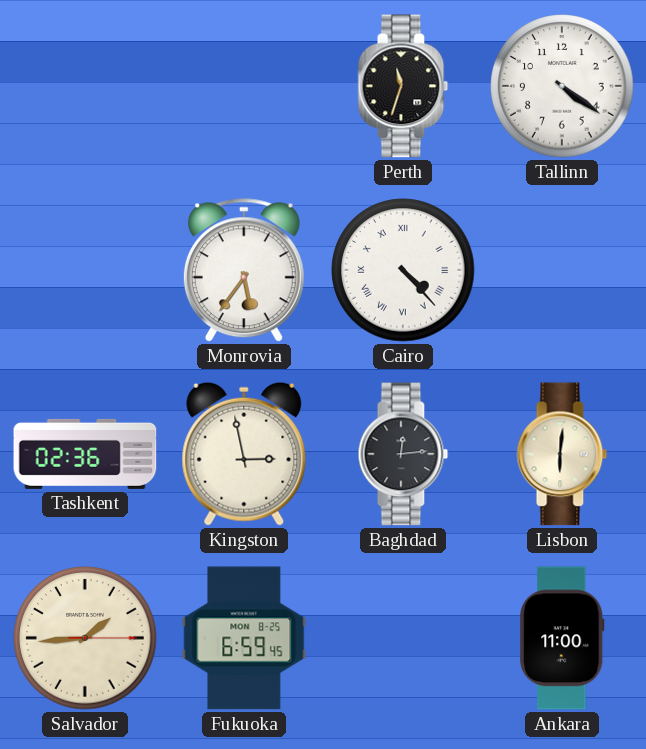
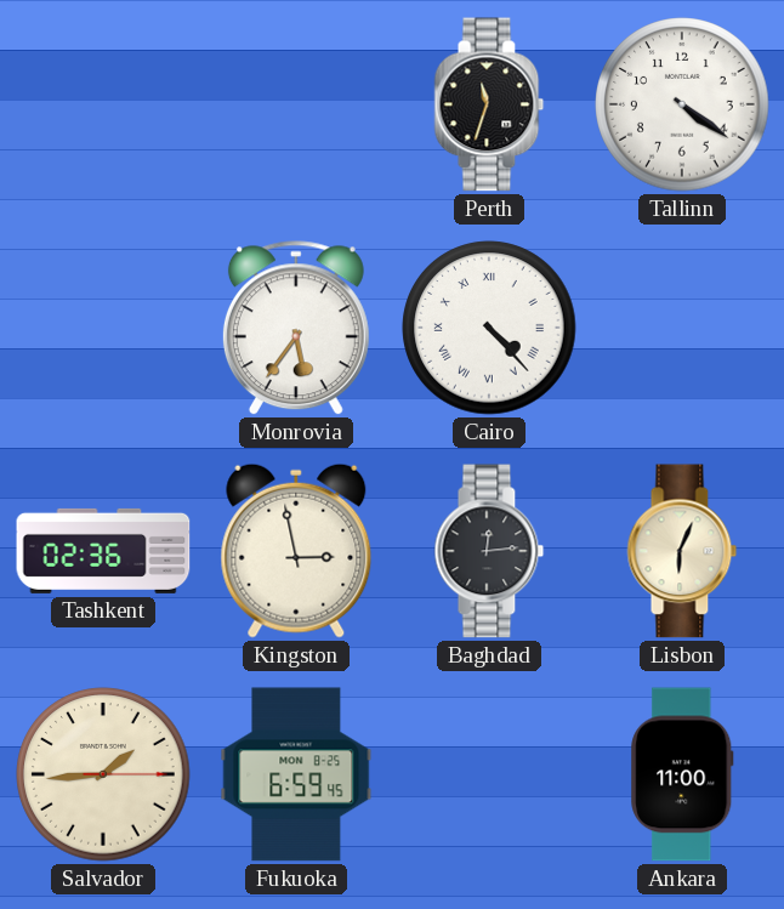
Lisbon: 6:01 -> 6:04 (682, 551)
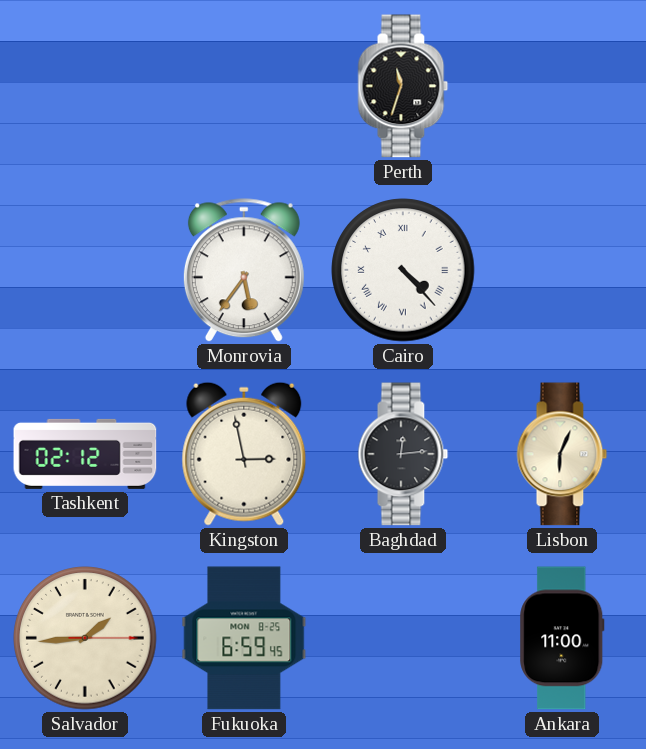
Tallinn: 4:21 -> none (682, 104)
Tashkent: 02:36 -> 02:12 (85, 454)
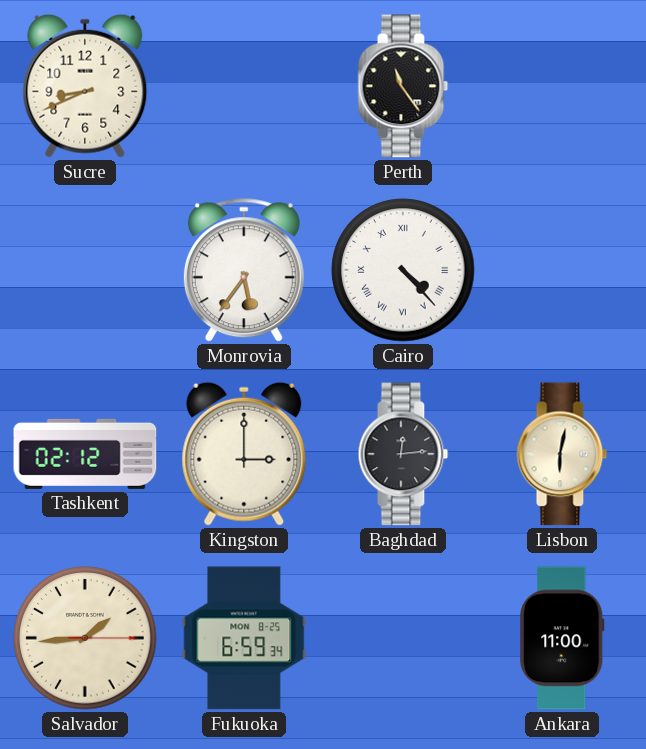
Sucre: none -> 8:41 (85, 86)
Perth: 11:33 -> 11:24 (403, 86)
Kingston: 2:58 -> 3:00 (244, 454)
Lisbon: 6:04 -> 6:02 (562, 454)
Fukuoka: 6:59:45 -> 6:59:34 (244, 638)
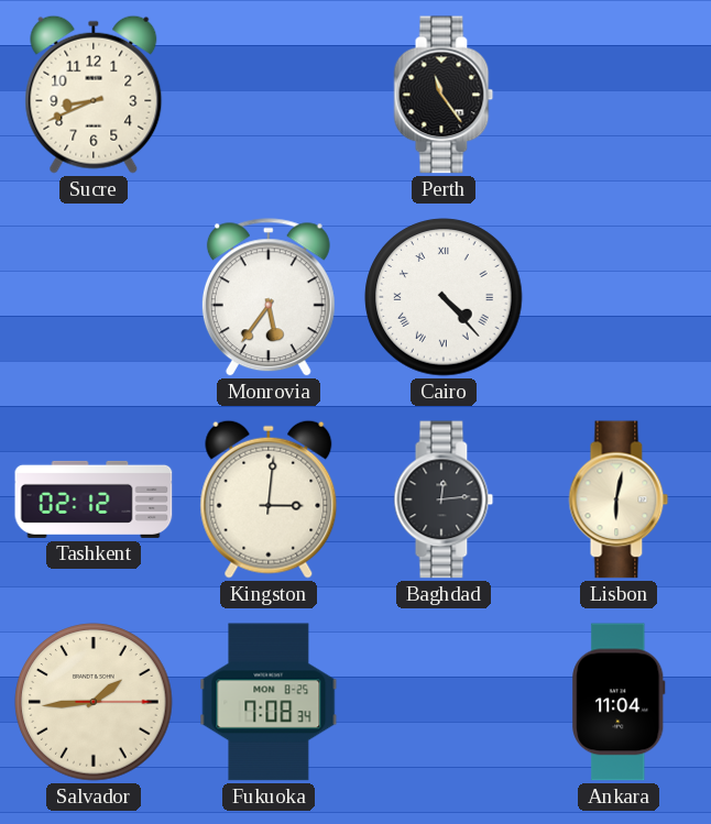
Kingston: 3:00 -> 3:01 (269, 499)
Fukuoka: 6:59 -> 7:08 (269, 702)
Ankara: 11:00 -> 11:04 (619, 702)
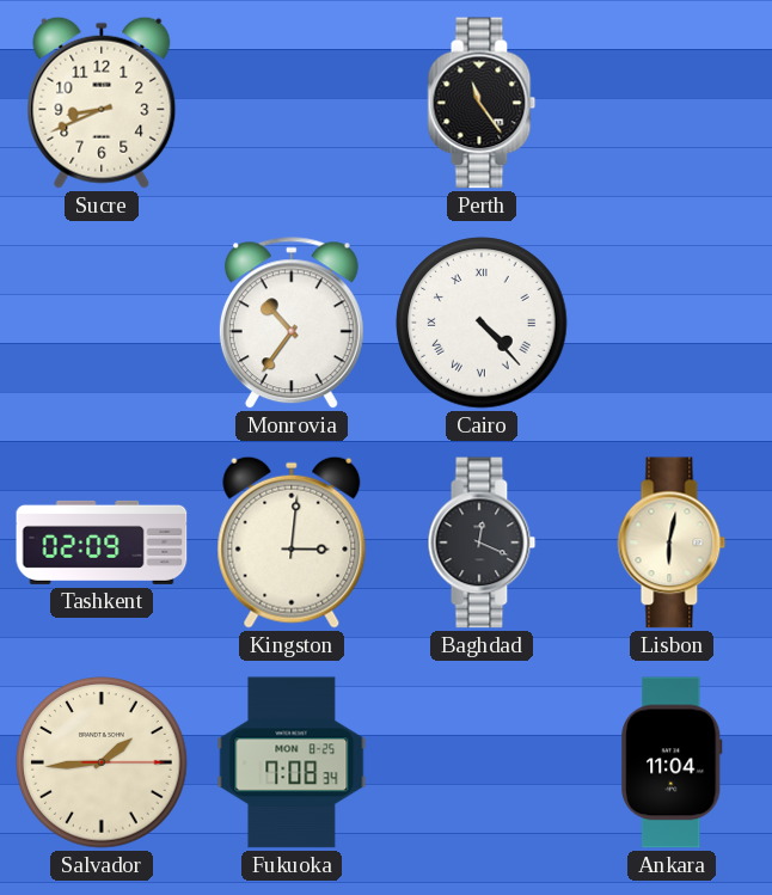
Monrovia: 5:36 -> 10:36 (292, 324)
Tashkent: 02:12 -> 02:09 (102, 542)
Baghdad: 12:14 -> 12:19 (482, 542)
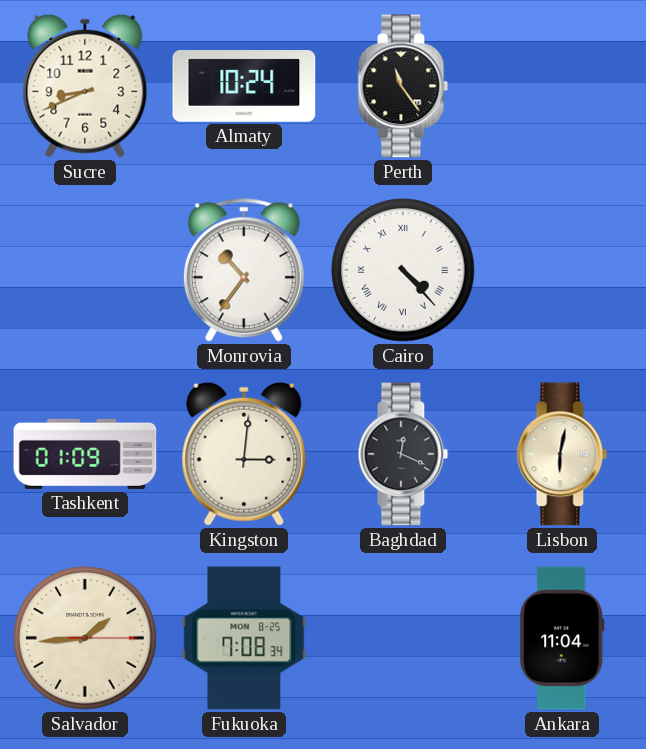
Almaty: none -> 10:24 (244, 86)
Tashkent: 02:09 -> 01:09 (85, 454)
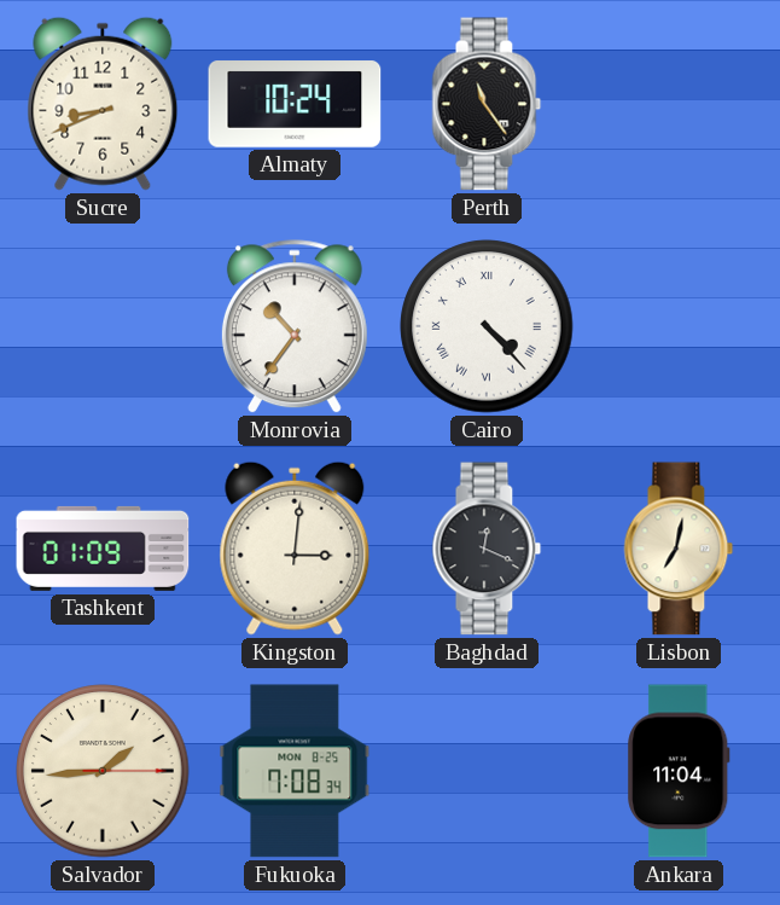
Lisbon: 6:02 -> 7:02 (679, 549)
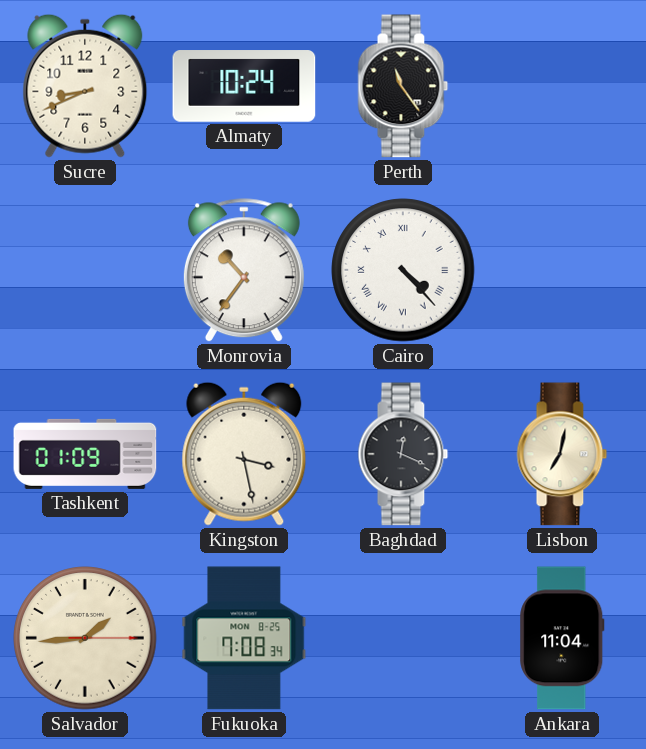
Kingston: 3:01 -> 3:28 (244, 454)
